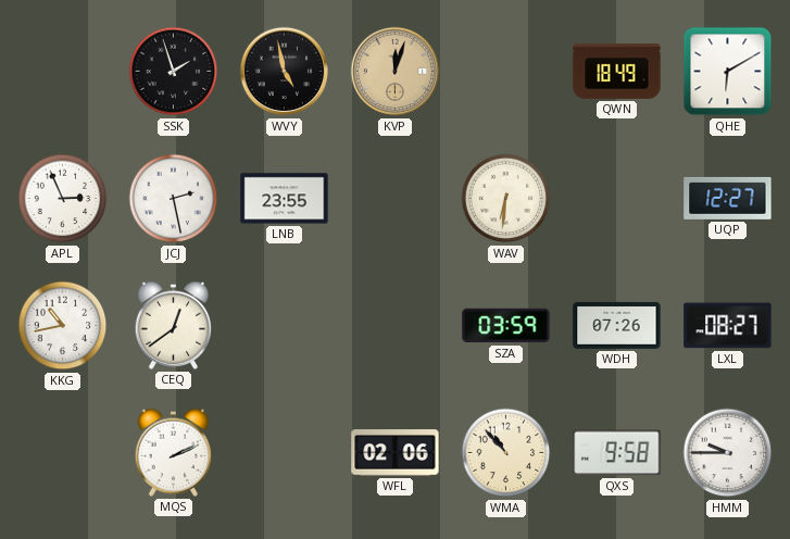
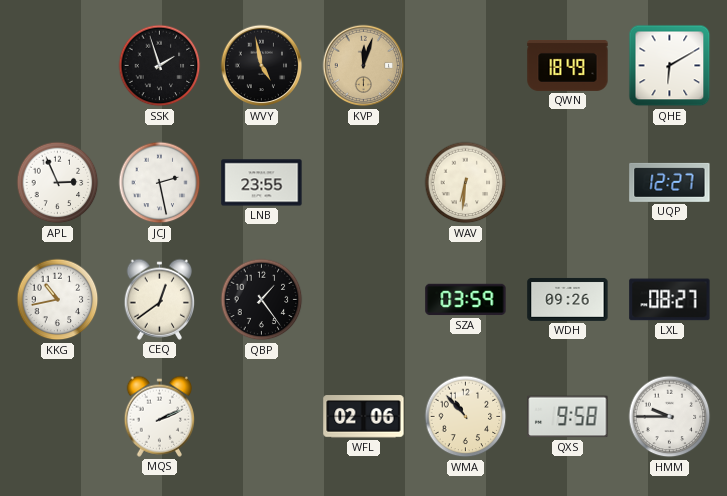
QBP: none -> 1:24 (262, 300)
WDH: 07:26 -> 09:26 (568, 299)
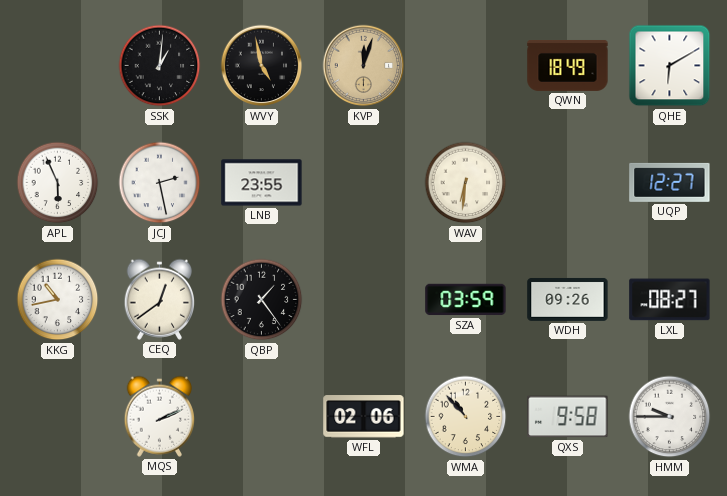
SSK: 1:57 -> 1:01 (160, 66)
APL: 2:56 -> 5:56 (58, 183)
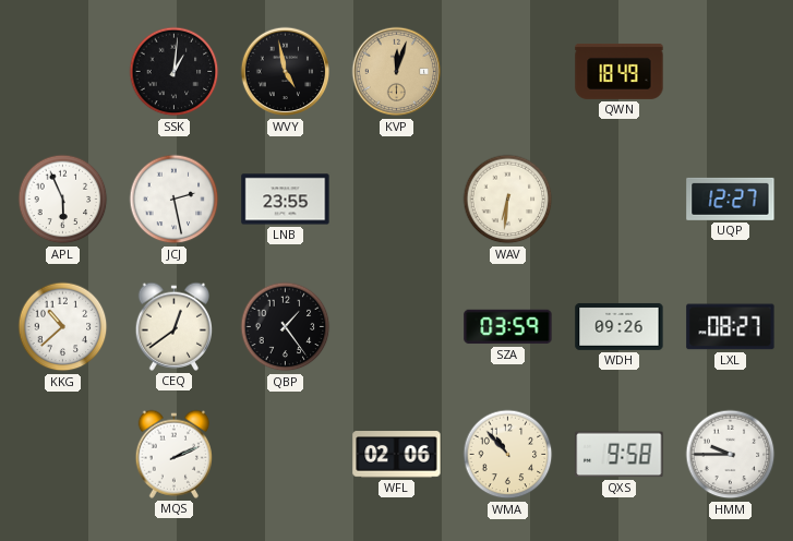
QHE: 6:10 -> none (670, 66)
KKG: 10:43 -> 10:38 (63, 327)
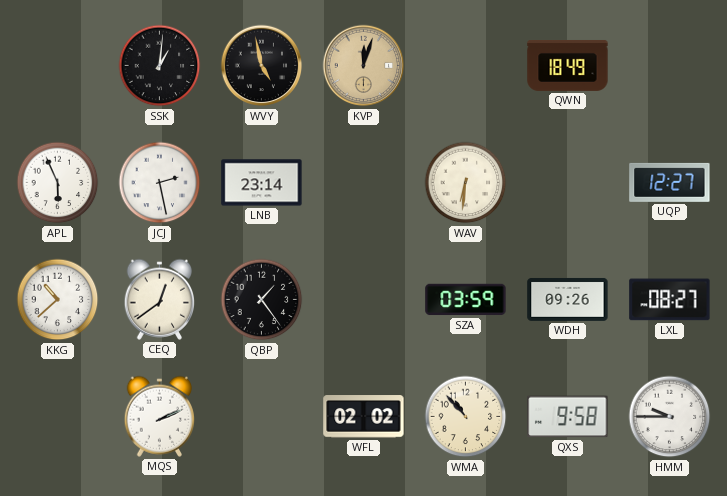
LNB: 23:55 -> 23:14 (262, 183)
WFL: 02:06 -> 02:02 (364, 417)
